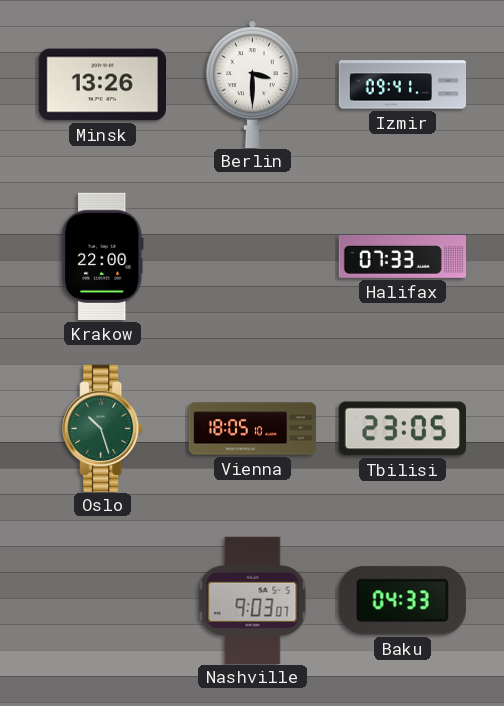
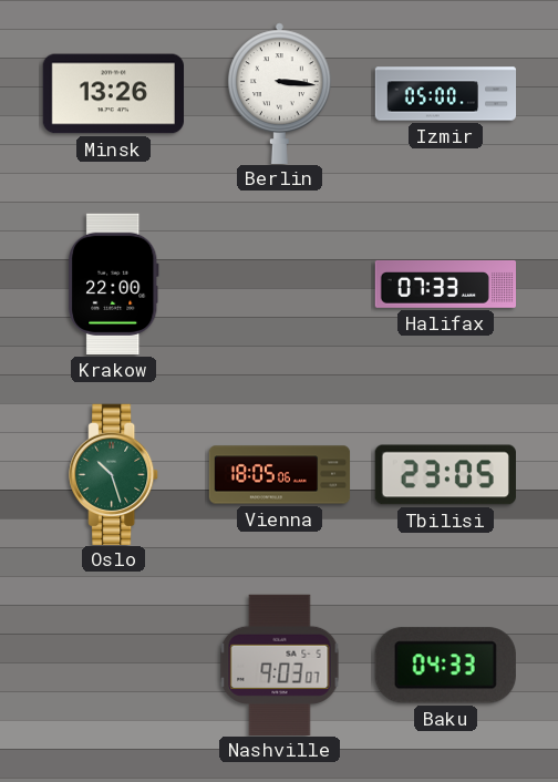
Berlin: 3:30 -> 3:16 (279, 93)
Izmir: 09:41 -> 05:00 (446, 94)
Vienna: 18:05:10 -> 18:05:06 (280, 475)
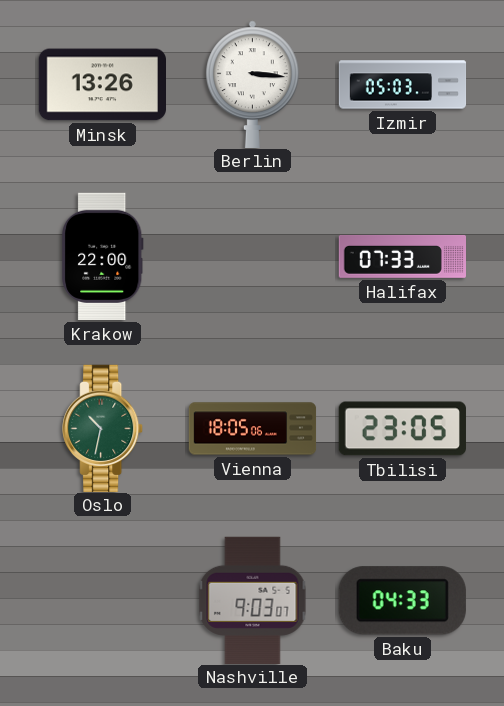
Izmir: 05:00 -> 05:03 (403, 85)
Oslo: 10:27 -> 10:32 (103, 428)
